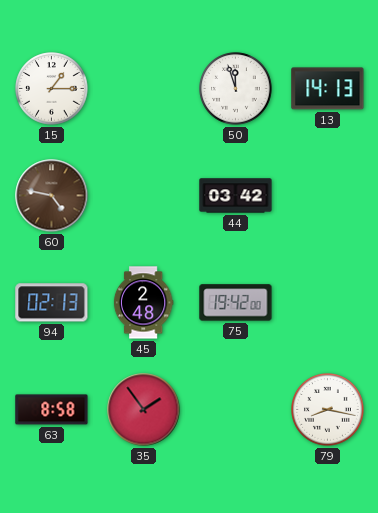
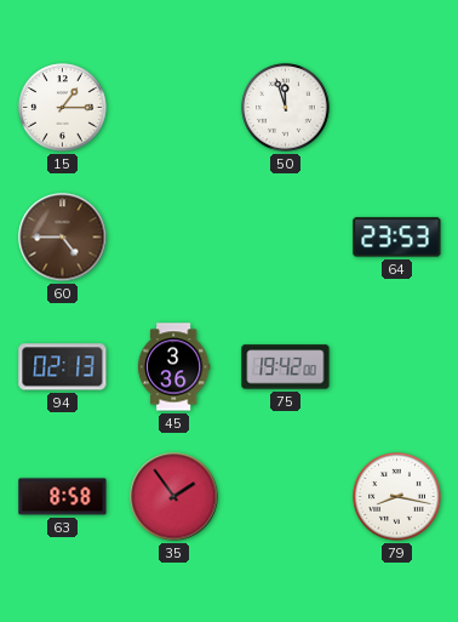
13: 14:13 -> none (328, 89)
60: 4:47 -> 4:45 (63, 238)
44: 03:42 -> none (236, 196)
64: none -> 23:53 (397, 238)
45: 2:48 -> 3:36 (173, 367)
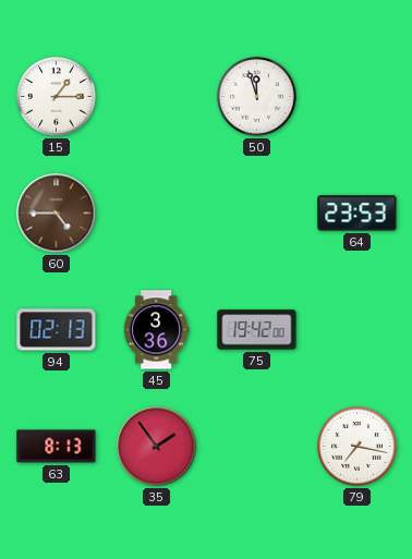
63: 8:58 -> 8:13 (57, 447)
79: 8:17 -> 7:17 (358, 447)
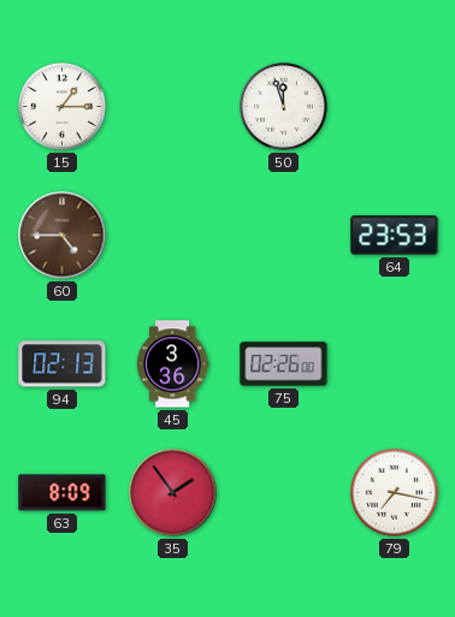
75: 19:42 -> 02:26 (284, 364)
63: 8:13 -> 8:09 (63, 493)
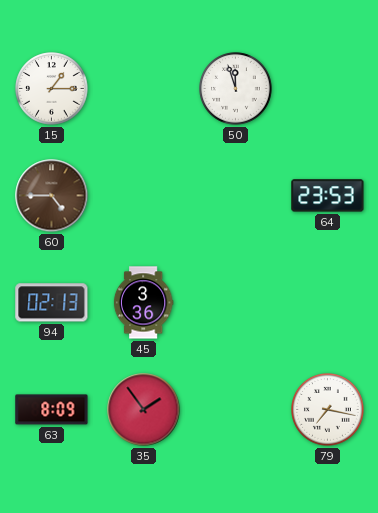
75: 02:26 -> none (284, 364)
